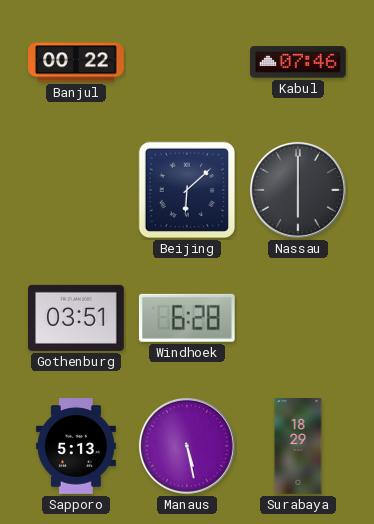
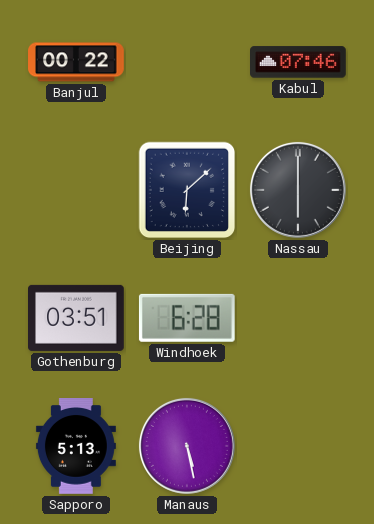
Surabaya: 18:29 -> none (298, 446)
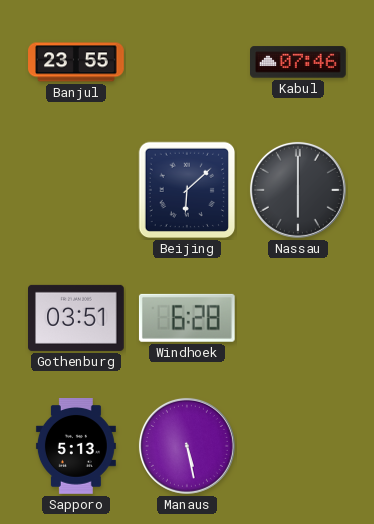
Banjul: 00:22 -> 23:55 (76, 62)
